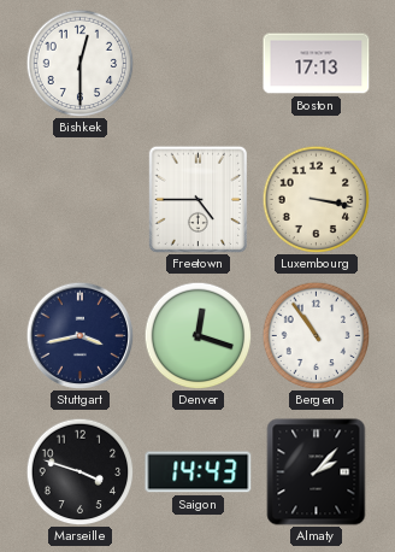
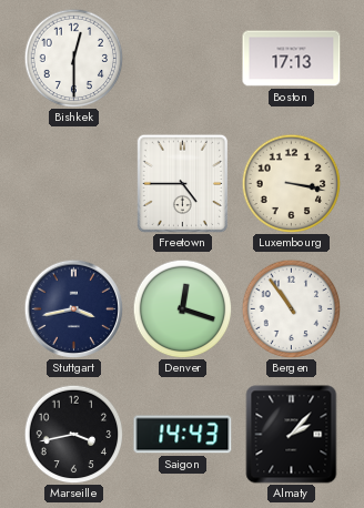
Marseille: 3:48 -> 3:43 (73, 434)
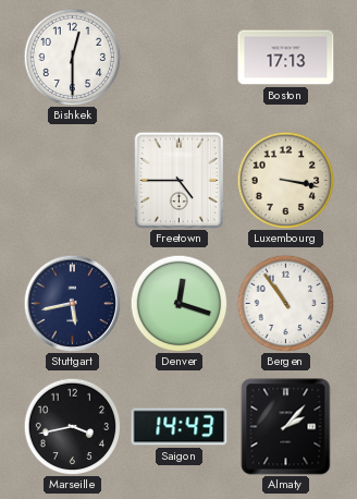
Stuttgart: 3:43 -> 5:43 (72, 303)
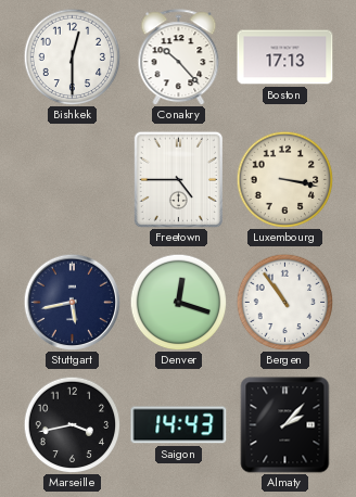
Conakry: none -> 10:23 (179, 58)
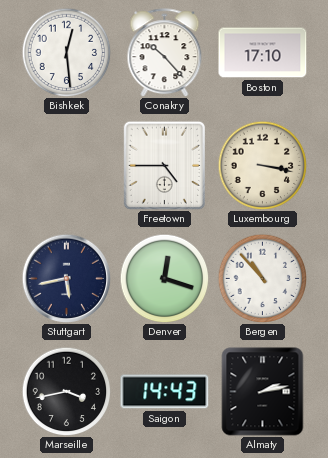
Bishkek: 12:30 -> 12:29 (66, 52)
Boston: 17:13 -> 17:10 (263, 53)
Bergen: 10:54 -> 10:53 (262, 278)
Almaty: 2:07 -> 2:13 (263, 392)
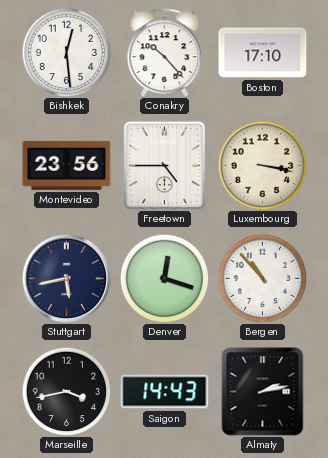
Montevideo: none -> 23:56 (67, 165)
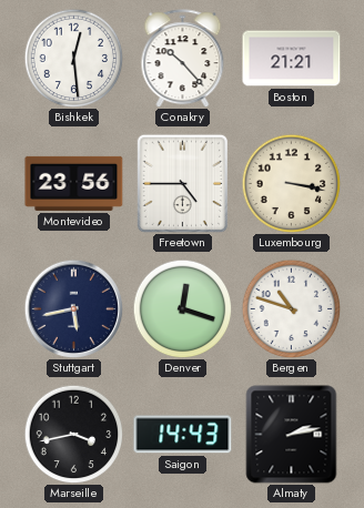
Boston: 17:10 -> 21:21 (292, 59)
Bergen: 10:53 -> 10:48 (291, 308)
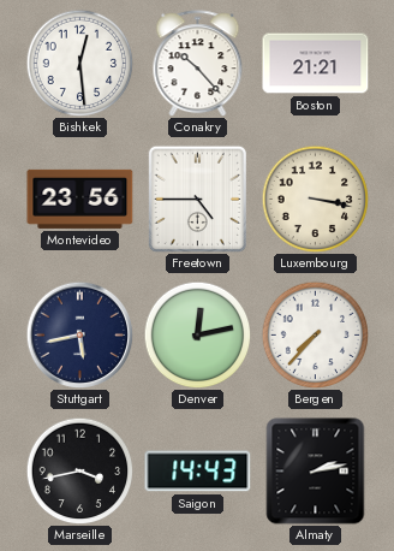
Denver: 12:18 -> 12:13 (197, 334)
Bergen: 10:48 -> 7:37 (315, 334)
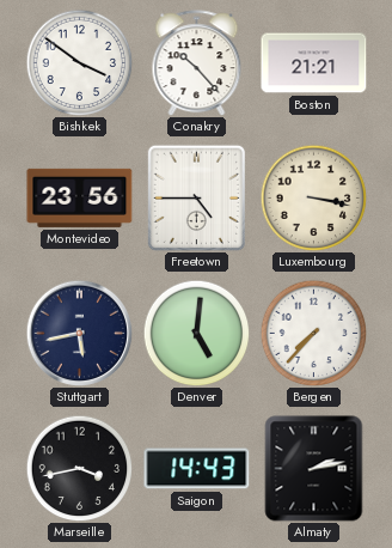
Bishkek: 12:29 -> 3:51 (79, 62)
Denver: 12:13 -> 5:01 (196, 333)
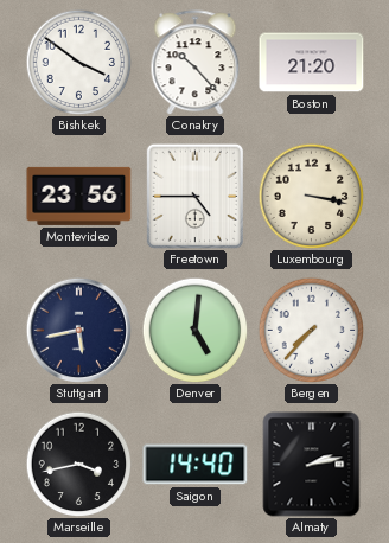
Boston: 21:21 -> 21:20 (312, 63)
Saigon: 14:43 -> 14:40 (196, 465)
